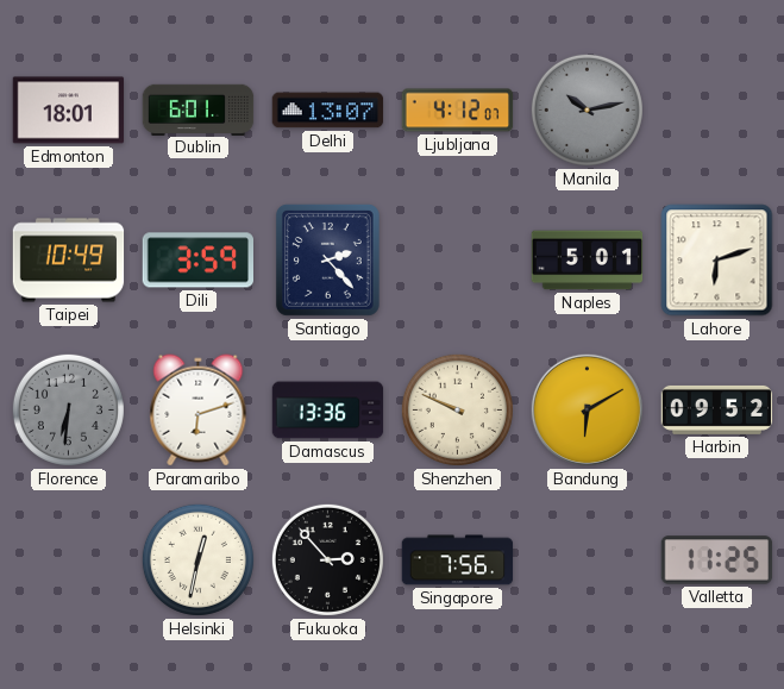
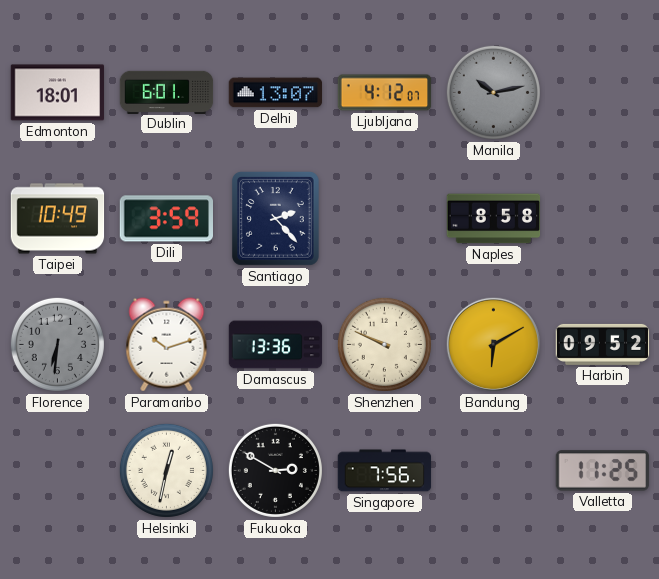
Naples: 5:01 -> 8:58 (494, 219)
Lahore: 6:12 -> none (717, 261)
Paramaribo: 6:12 -> 10:12 (167, 345)
Fukuoka: 2:53 -> 2:50 (275, 470)
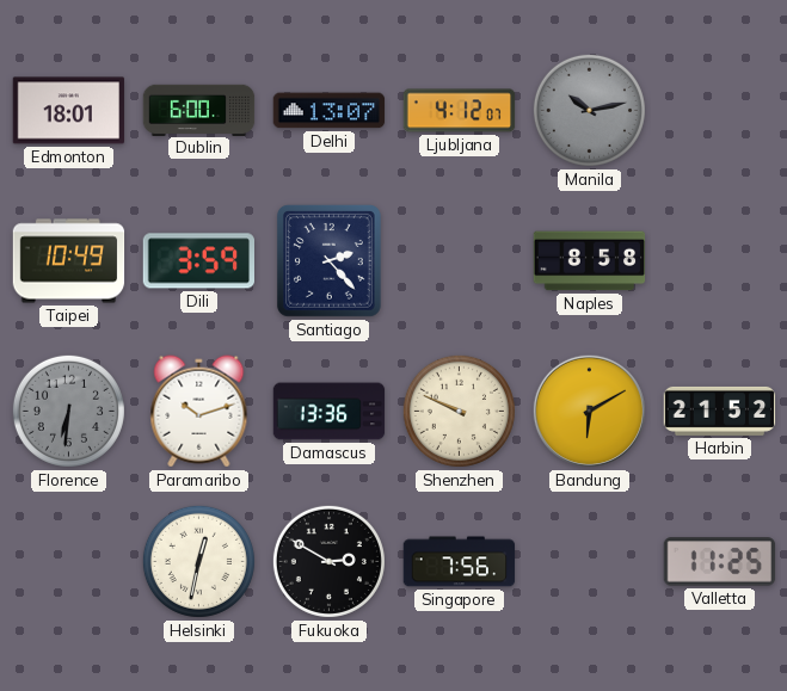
Dublin: 6:01 -> 6:00 (199, 110)
Harbin: 09:52 -> 21:52 (720, 411)
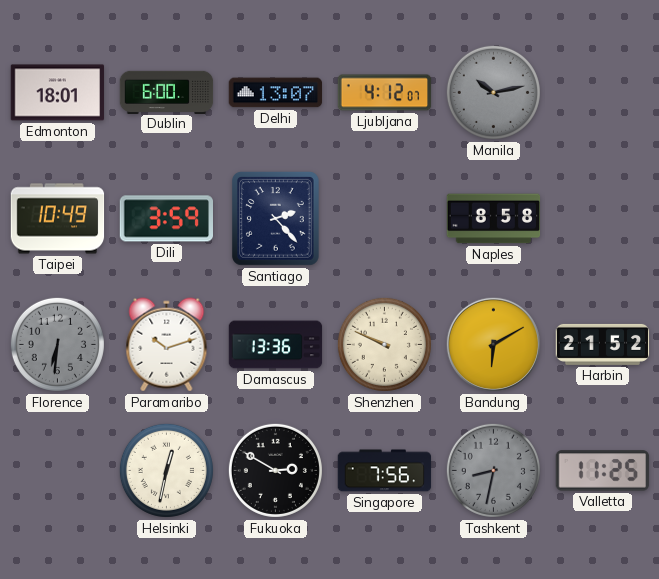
Tashkent: none -> 8:32 (493, 470)
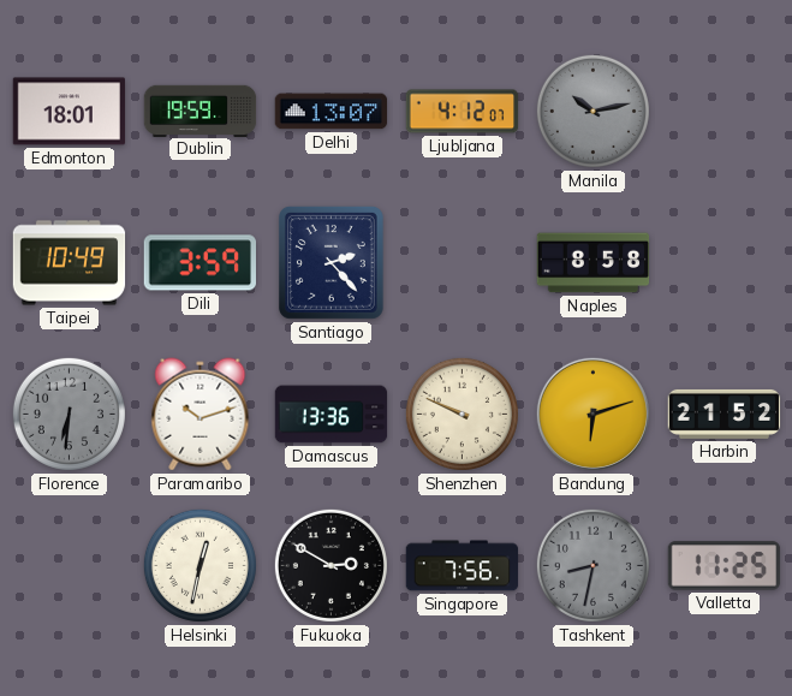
Dublin: 6:00 -> 19:59 (201, 111)
Bandung: 6:10 -> 6:12 (592, 414)
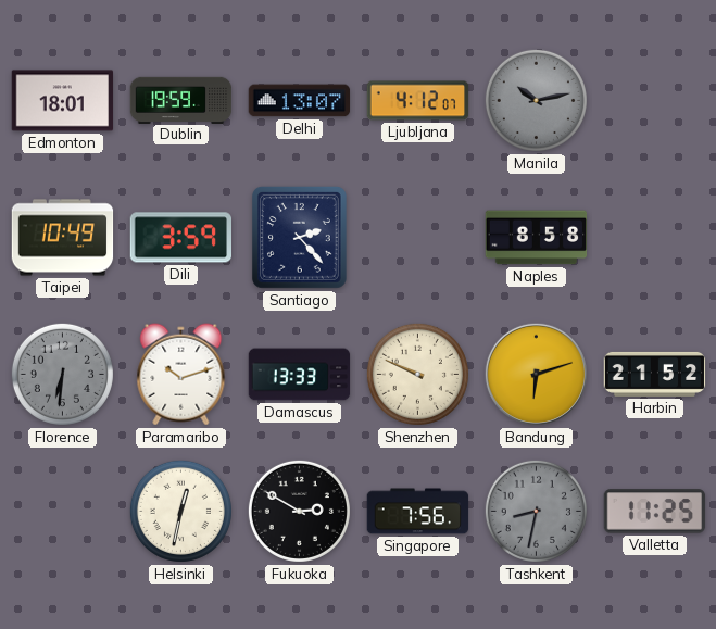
Damascus: 13:36 -> 13:33 (300, 375)
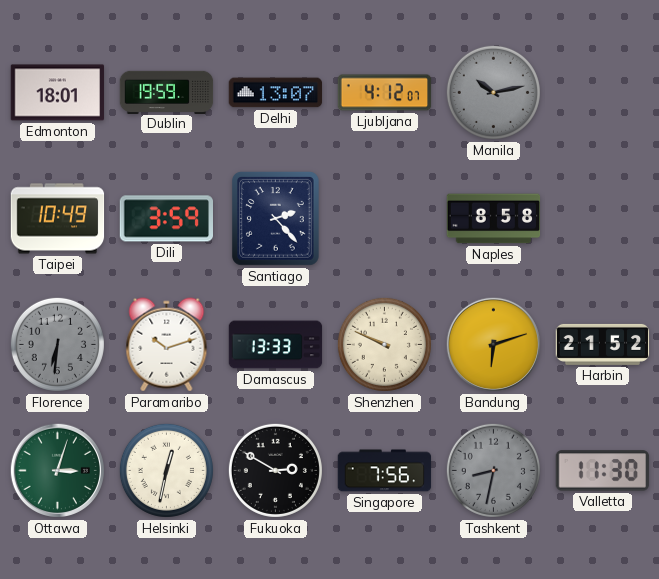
Ottawa: none -> 3:03 (57, 470)
Valletta: 11:25 -> 11:30 (603, 471)
